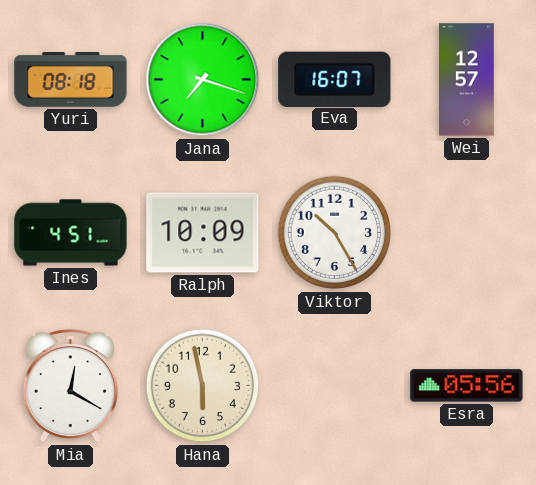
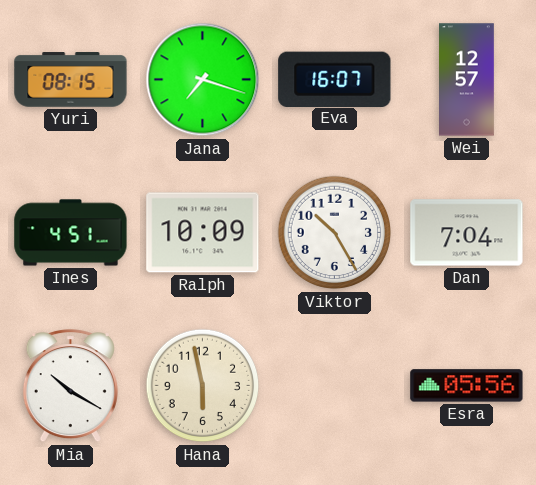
Yuri: 08:18 -> 08:15 (71, 80)
Dan: none -> 7:04 (467, 233)
Mia: 12:20 -> 10:20 (70, 386)
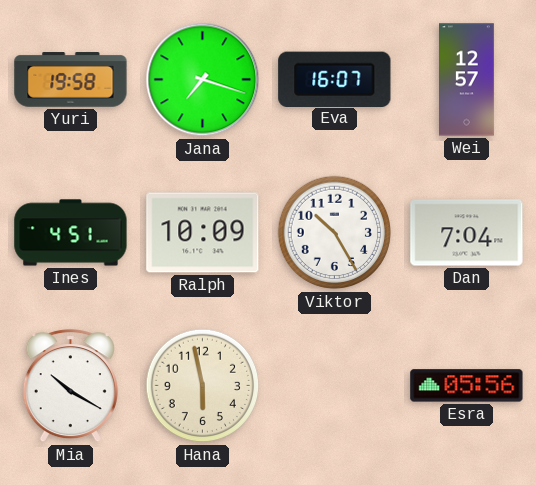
Yuri: 08:15 -> 19:58 (71, 80)
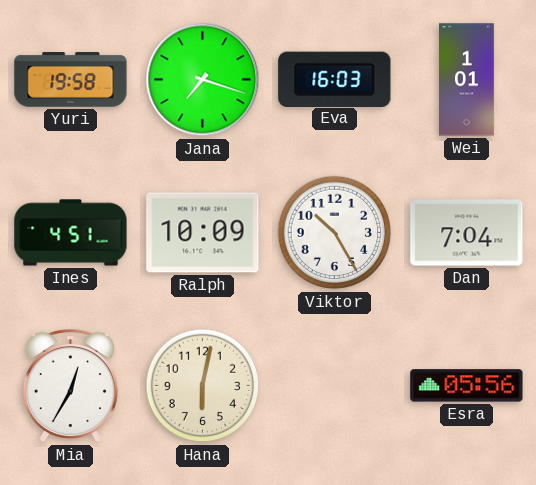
Eva: 16:07 -> 16:03 (335, 79)
Wei: 12:57 -> 1:01 (467, 80)
Mia: 10:20 -> 12:35 (70, 386)
Hana: 5:58 -> 6:02 (203, 386)
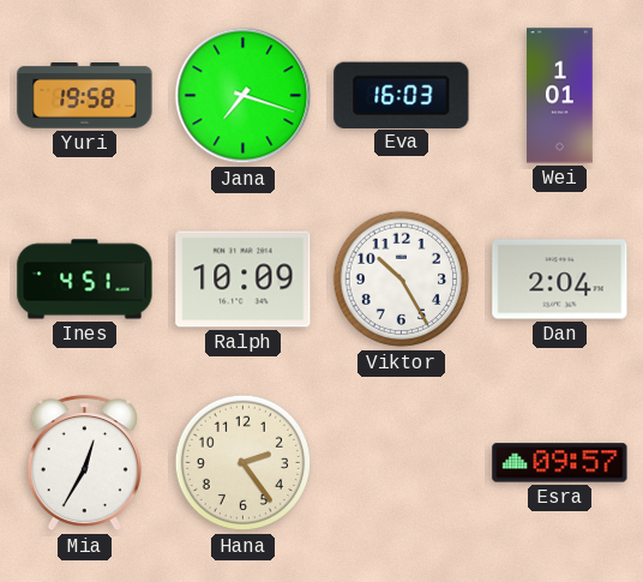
Dan: 7:04 -> 2:04 (560, 280)
Hana: 6:02 -> 2:24 (244, 463)
Esra: 05:56 -> 09:57 (560, 463)
